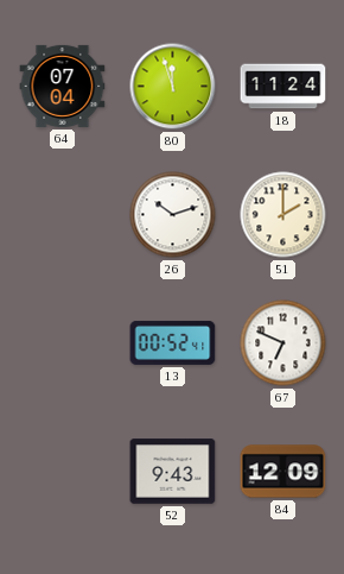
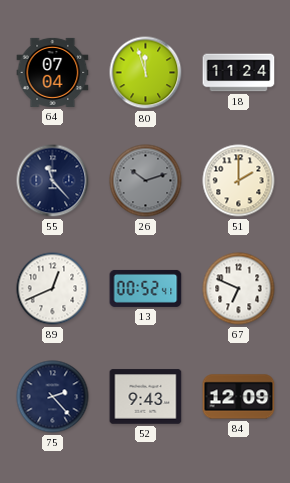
55: none -> 11:23 (53, 181)
26 dial: white -> grey (146, 181)
89: none -> 12:41 (53, 289)
75: none -> 2:23 (53, 397)
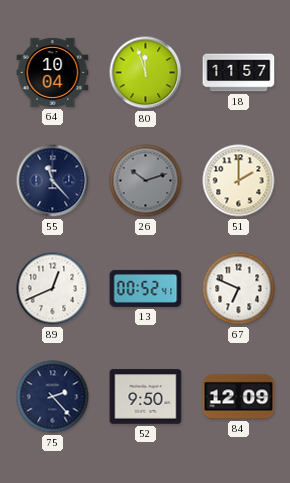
64: 07:04 -> 10:04 (53, 72)
18: 11:24 -> 11:57 (239, 73)
52: 9:43 -> 9:50 (146, 397)
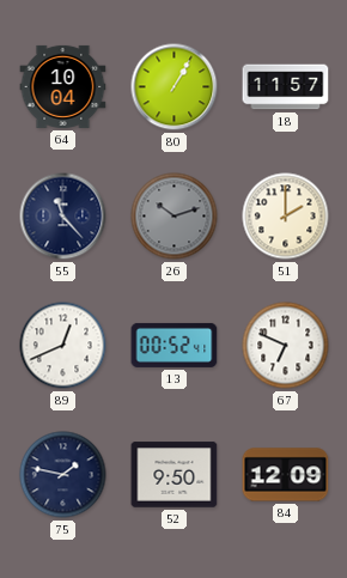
80: 11:57 -> 1:05 (175, 87)
75: 2:23 -> 1:47 (63, 475)
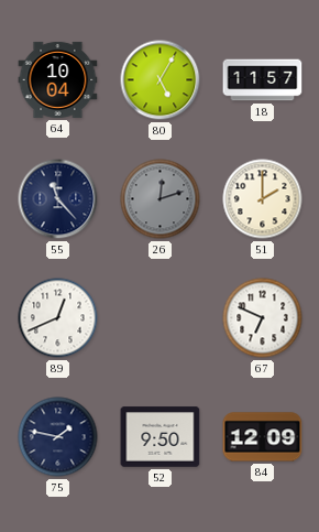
80: 1:05 -> 5:05 (161, 80)
26: 10:12 -> 12:12 (161, 199)
13: 00:52 -> none (175, 345)
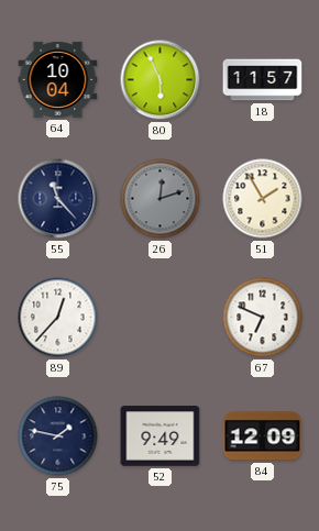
80: 5:05 -> 5:56 (161, 80)
51: 2:00 -> 1:55 (263, 199)
89: 12:41 -> 12:37 (58, 318)
52: 9:50 -> 9:49 (161, 436)
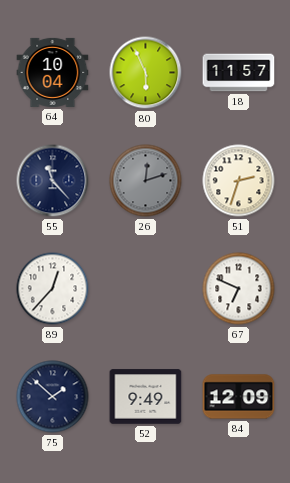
51: 1:55 -> 2:33 (239, 181)
75: 1:47 -> 1:52 (53, 397)
